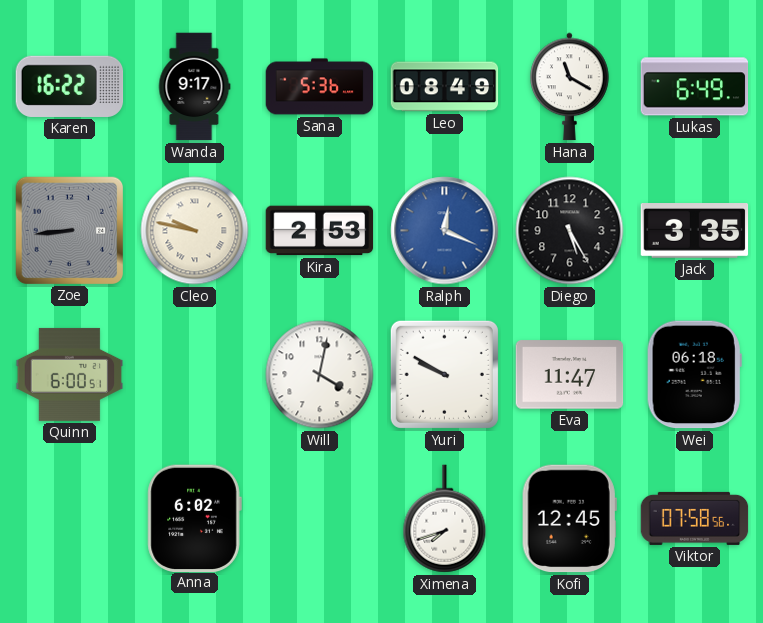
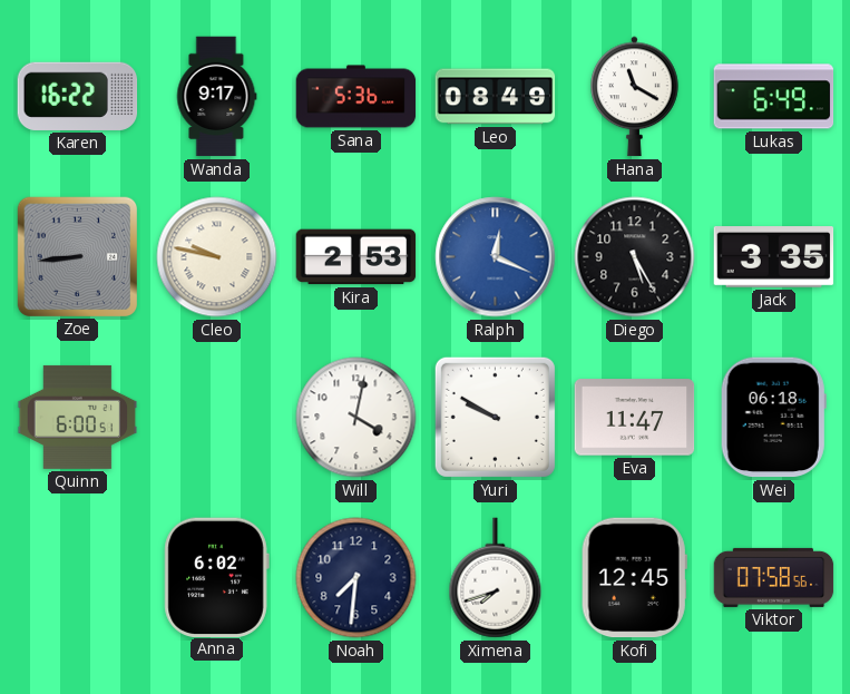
Noah: none -> 7:31 (356, 578)
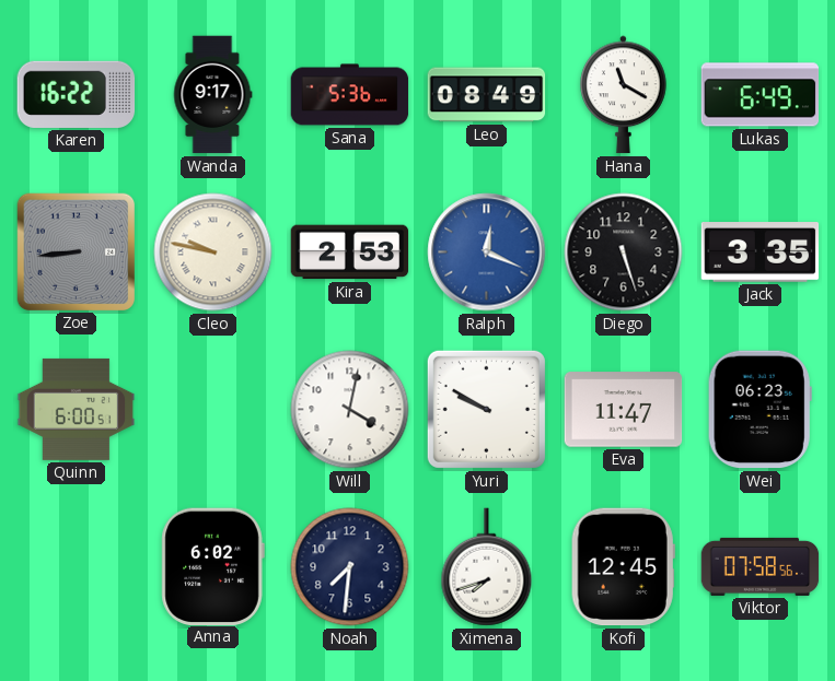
Diego: 5:25 -> 5:27 (624, 253)
Wei: 06:18 -> 06:23 (759, 410)
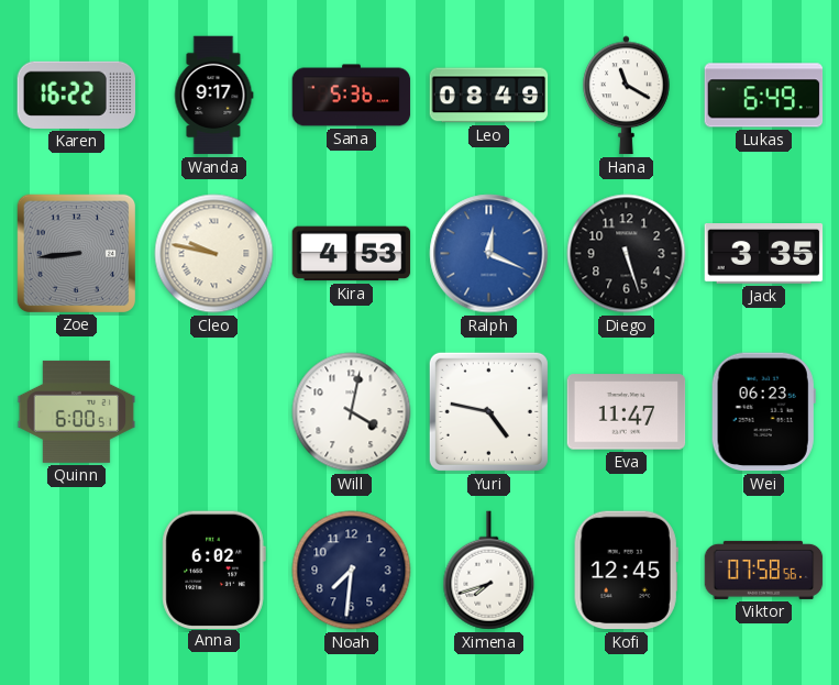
Kira: 2:53 -> 4:53 (352, 254)
Yuri: 9:50 -> 4:47 (488, 411)
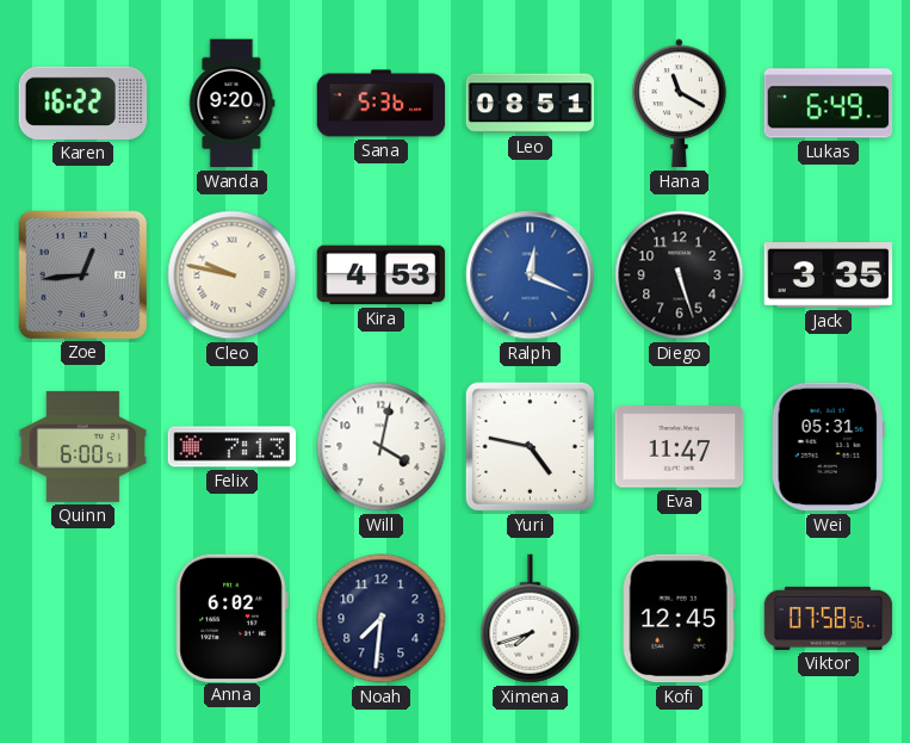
Wanda: 9:17 -> 9:20 (231, 104)
Leo: 08:49 -> 08:51 (531, 104)
Zoe: 8:44 -> 12:44 (82, 274)
Felix: none -> 7:13 (233, 447)
Wei: 06:23 -> 05:31 (828, 447)
